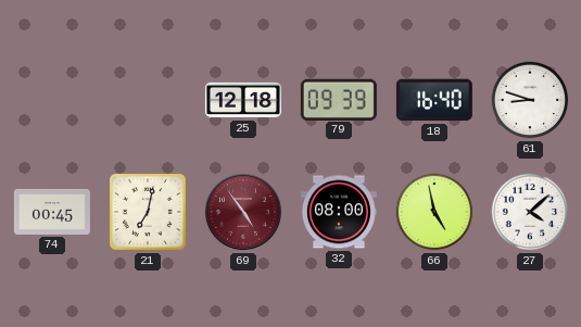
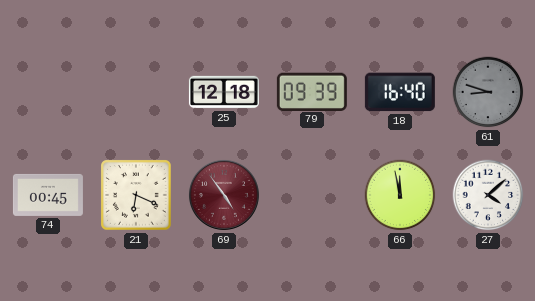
61 dial: white -> grey (488, 92)
21: 7:02 -> 6:19 (137, 196)
32: 08:00 -> none (339, 212)
66: 4:58 -> 11:58 (400, 195)
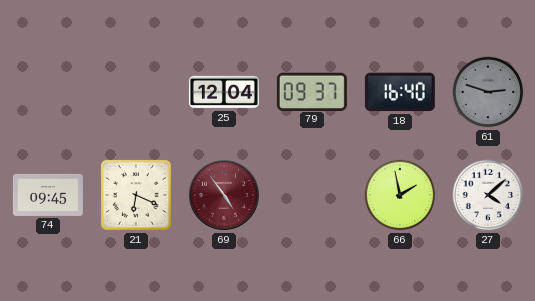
25: 12:18 -> 12:04 (224, 92)
79: 09:39 -> 09:37 (312, 91)
61: 8:48 -> 2:48 (488, 92)
74: 00:45 -> 09:45 (48, 195)
66: 11:58 -> 1:58 (400, 195)
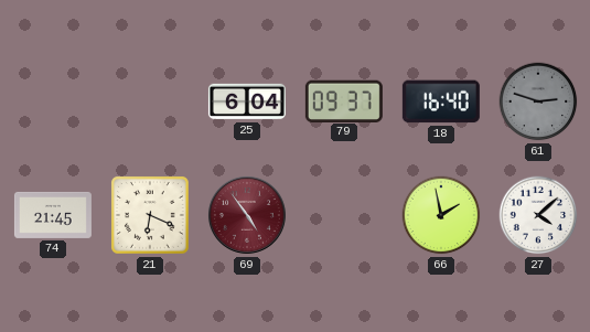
25: 12:04 -> 6:04 (247, 101)
74: 09:45 -> 21:45 (53, 215)
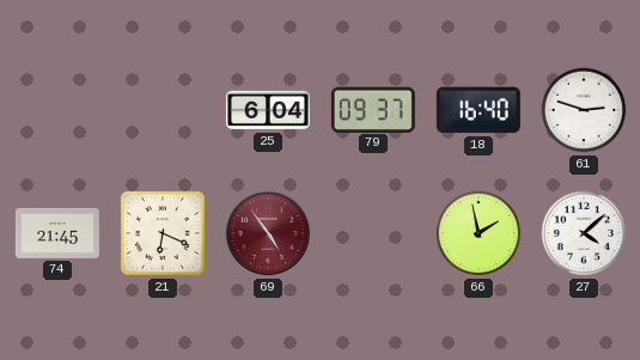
61 dial: grey -> white (584, 110)
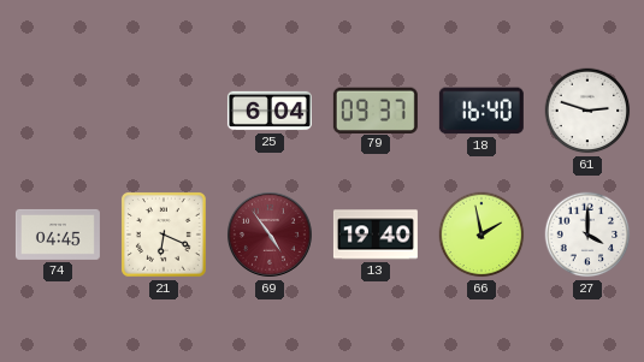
74: 21:45 -> 04:45 (58, 235)
13: none -> 19:40 (376, 235)
27: 4:08 -> 4:00 (587, 235)
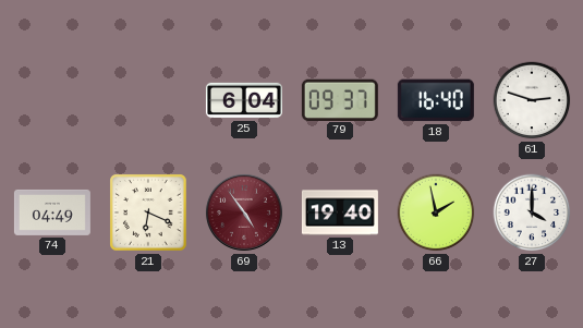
74: 04:45 -> 04:49 (52, 212)
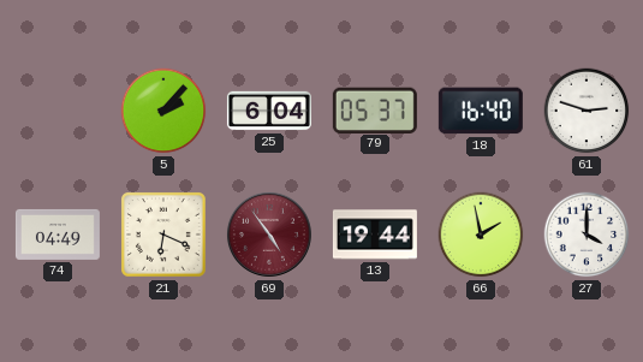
5: none -> 2:07 (163, 111)
79: 09:37 -> 05:37 (375, 109)
13: 19:40 -> 19:44 (375, 235)
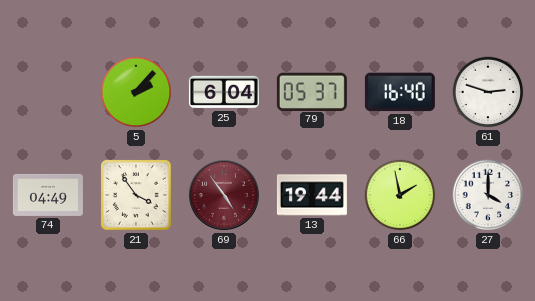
21: 6:19 -> 3:54 (137, 196)
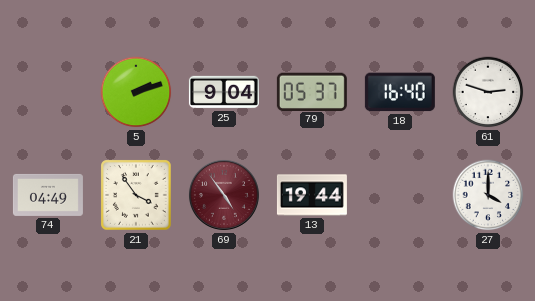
5: 2:07 -> 2:12 (136, 92)
25: 6:04 -> 9:04 (224, 92)
66: 1:58 -> none (400, 195)
